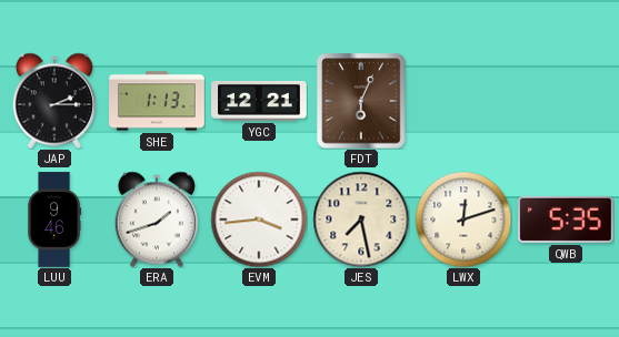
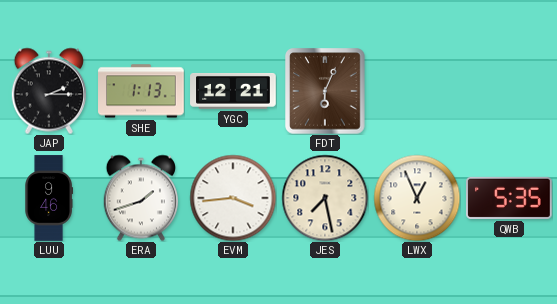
LWX: 12:12 -> 12:56 (417, 198)
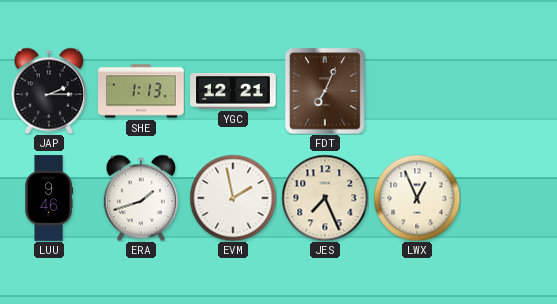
FDT: 6:04 -> 7:04 (325, 91)
EVM: 3:44 -> 1:58 (233, 198)
JES: 7:28 -> 7:26 (325, 198)
QWB: 5:35 -> none (509, 198)
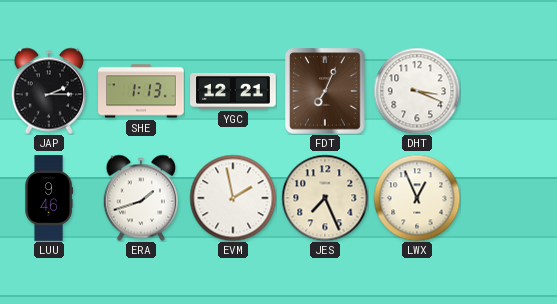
DHT: none -> 3:19 (417, 91)
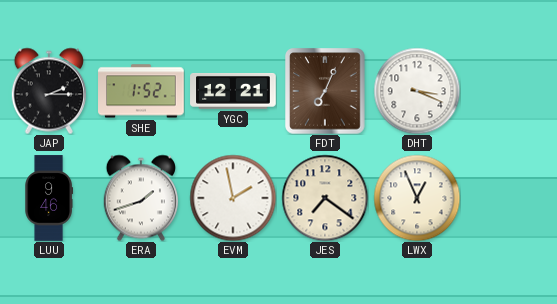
SHE: 1:13 -> 1:52 (141, 91)
JES: 7:26 -> 7:21 (325, 198)
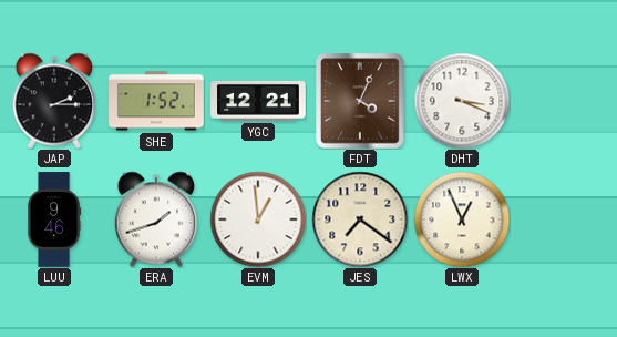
FDT: 7:04 -> 4:04 (360, 101)
EVM: 1:58 -> 12:59 (258, 219)
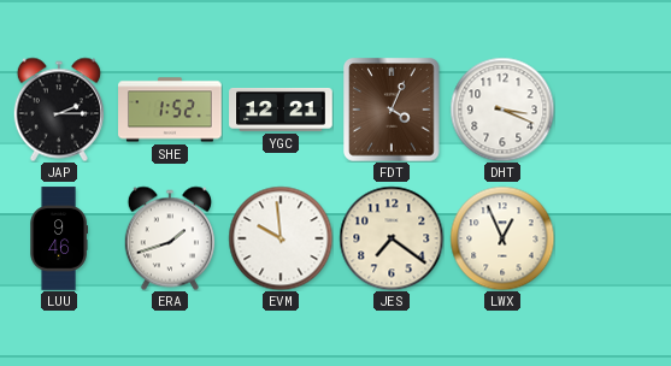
EVM: 12:59 -> 9:59 (281, 238)
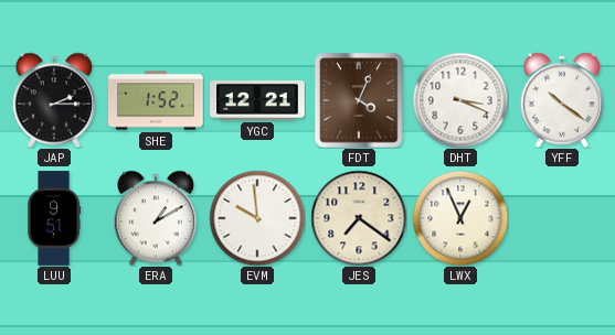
YFF: none -> 10:21 (561, 100)
LUU: 9:46 -> 9:51 (53, 218)
ERA: 1:42 -> 1:10 (155, 218)
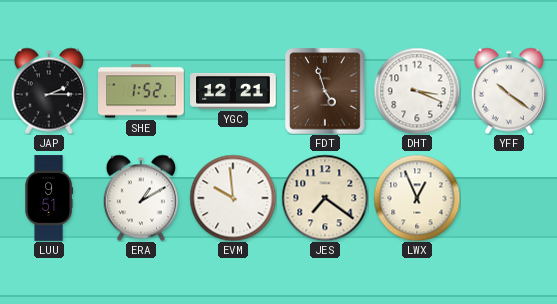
FDT: 4:04 -> 4:57 (325, 91)
